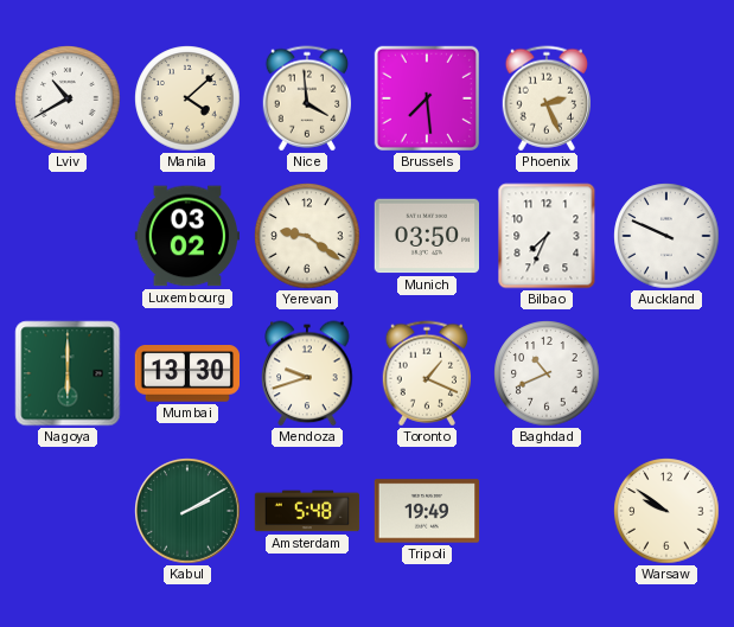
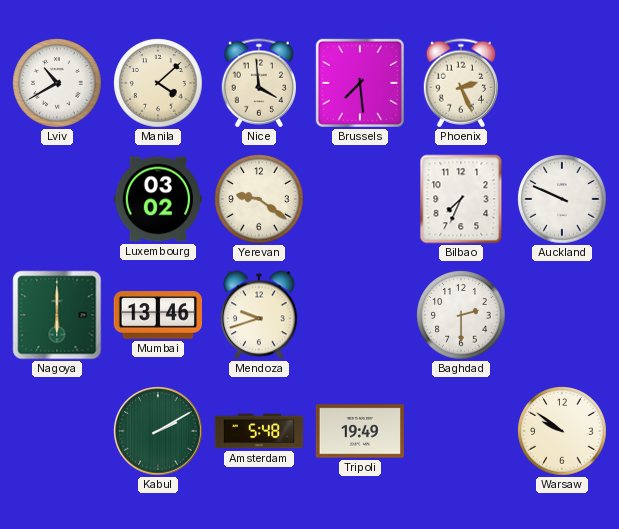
Munich: 03:50 -> none (426, 236)
Mumbai: 13:30 -> 13:46 (157, 315)
Toronto: 1:19 -> none (426, 373)
Baghdad: 10:41 -> 2:30 (461, 315)
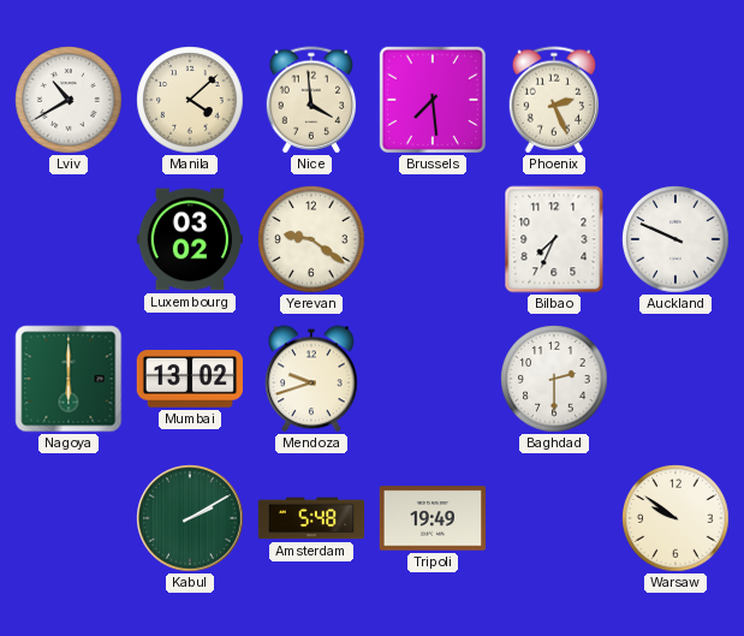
Mumbai: 13:46 -> 13:02 (189, 379)
